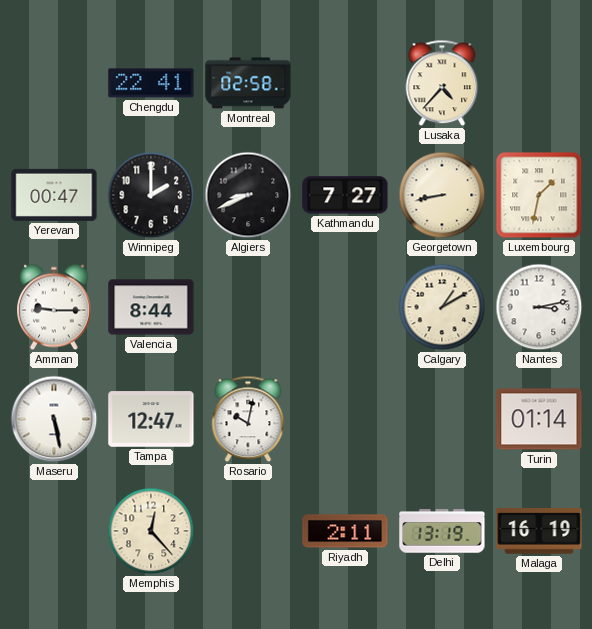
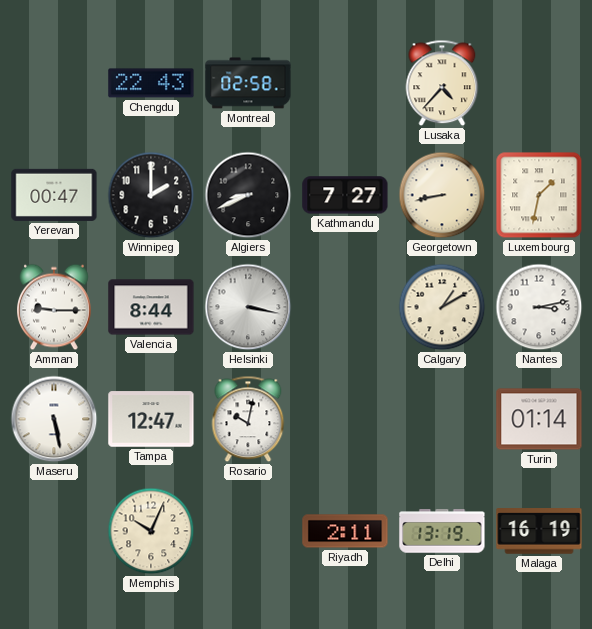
Chengdu: 22:41 -> 22:43 (151, 83)
Helsinki: none -> 3:17 (248, 307)
Memphis: 12:23 -> 10:04 (151, 531)
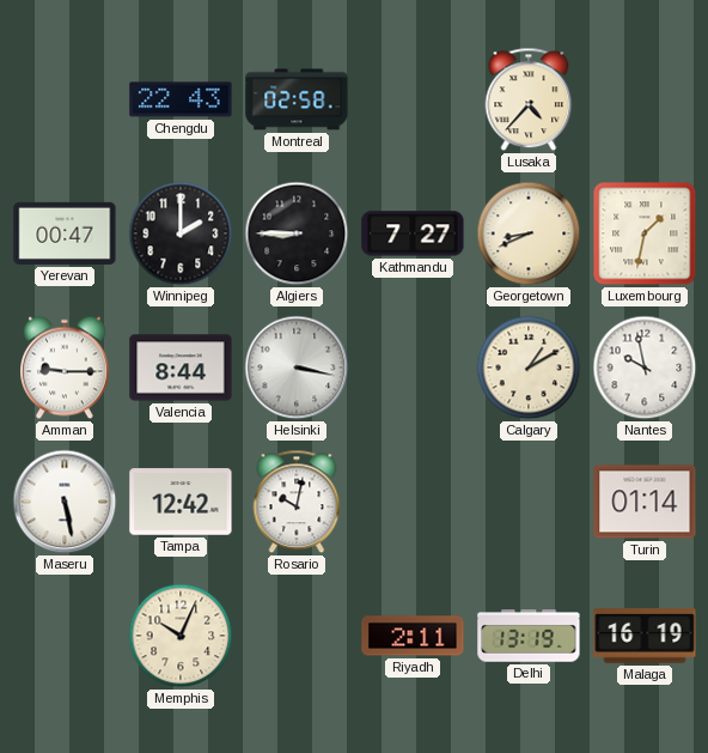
Algiers: 8:41 -> 8:45 (297, 233)
Georgetown: 8:43 -> 8:41 (529, 233)
Nantes: 3:13 -> 9:58 (645, 368)
Tampa: 12:47 -> 12:42 (181, 502)
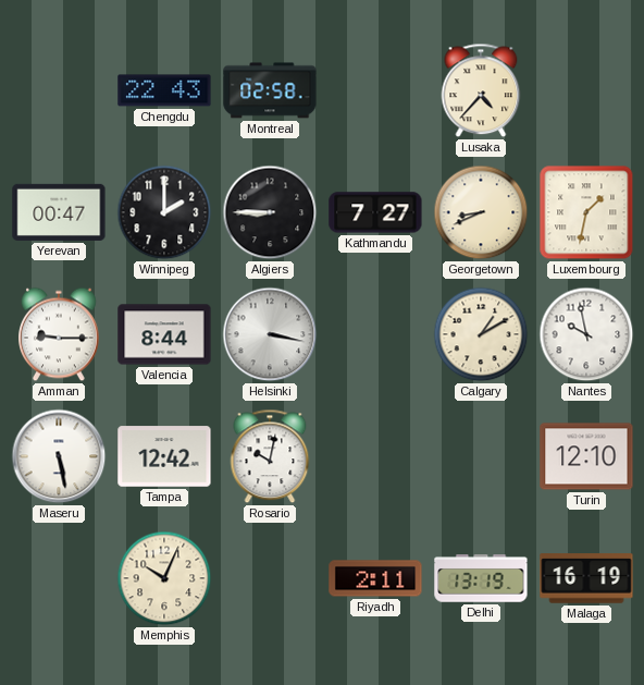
Turin: 01:14 -> 12:10 (586, 456)
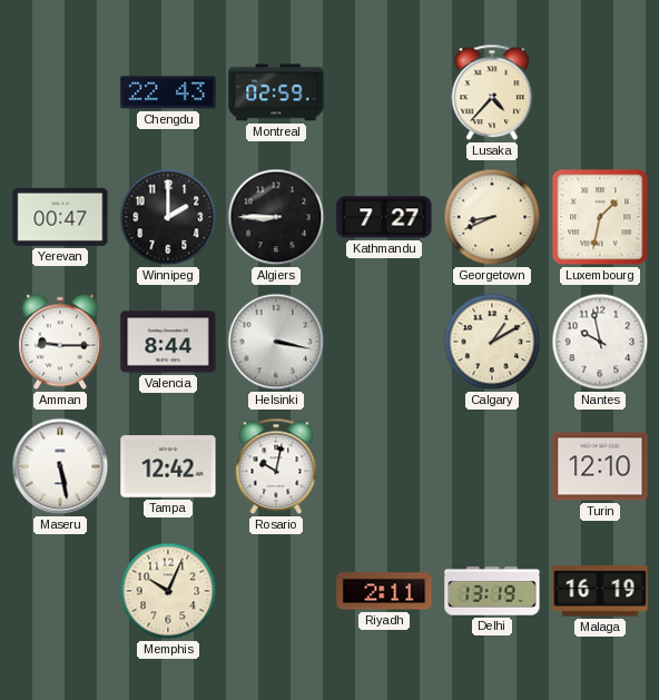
Montreal: 02:58 -> 02:59 (276, 92)
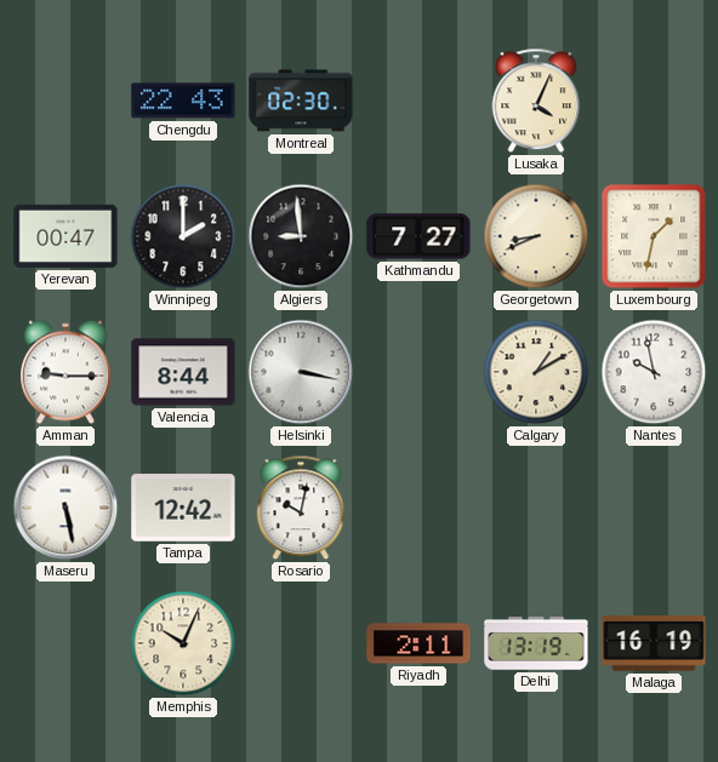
Montreal: 02:59 -> 02:30 (301, 101)
Lusaka: 4:37 -> 4:04 (536, 101)
Algiers: 8:45 -> 8:59 (301, 236)
Turin: 12:10 -> none (600, 466)
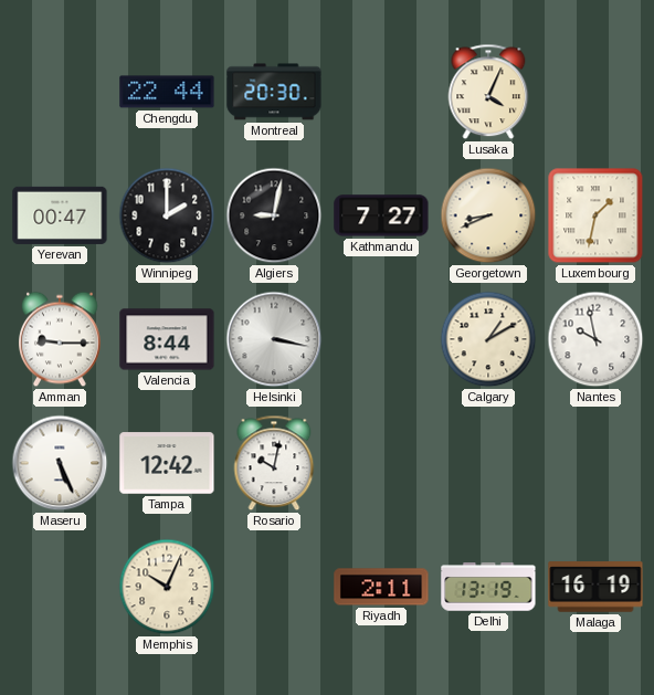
Chengdu: 22:43 -> 22:44 (167, 92)
Montreal: 02:30 -> 20:30 (274, 92)
Algiers: 8:59 -> 9:02 (274, 215)
Maseru: 5:28 -> 5:26 (60, 463)
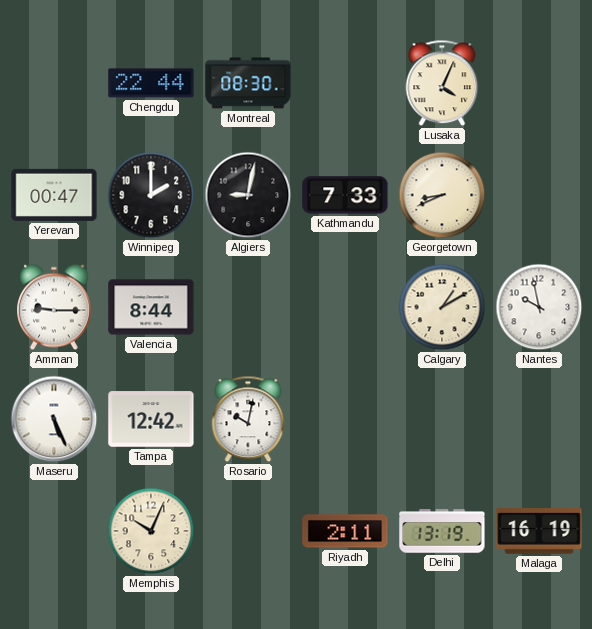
Montreal: 20:30 -> 08:30 (248, 83)
Kathmandu: 7:27 -> 7:33 (345, 195)
Luxembourg: 1:32 -> none (595, 215)
Helsinki: 3:17 -> none (274, 339)
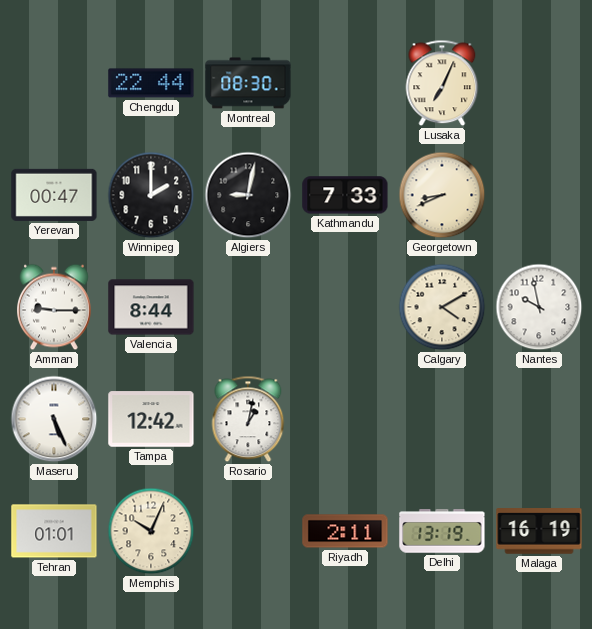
Lusaka: 4:04 -> 7:04 (442, 83)
Calgary: 1:10 -> 4:10 (442, 307)
Rosario: 10:02 -> 1:02 (248, 419)
Tehran: none -> 01:01 (54, 531)
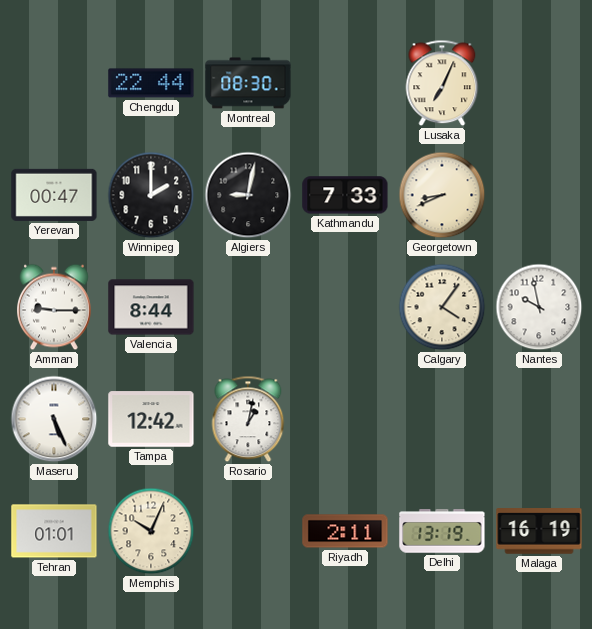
Calgary: 4:10 -> 4:06 (442, 307)
